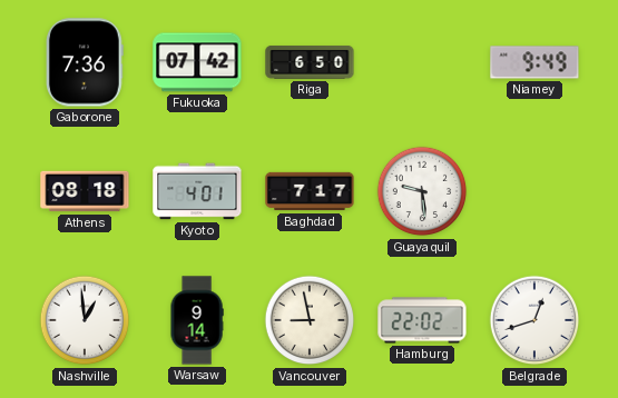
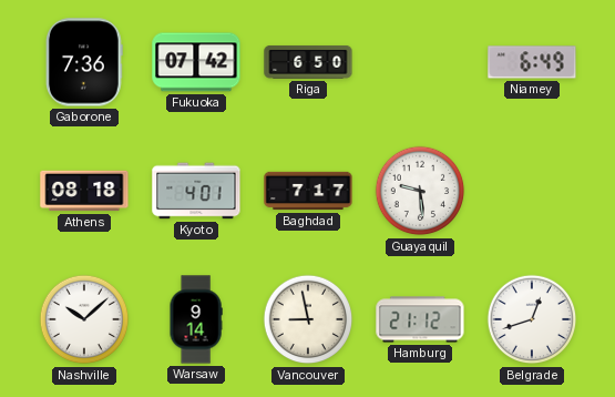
Niamey: 9:49 -> 6:49 (532, 62)
Nashville: 12:59 -> 10:08 (84, 319)
Hamburg: 22:02 -> 21:12 (420, 319)
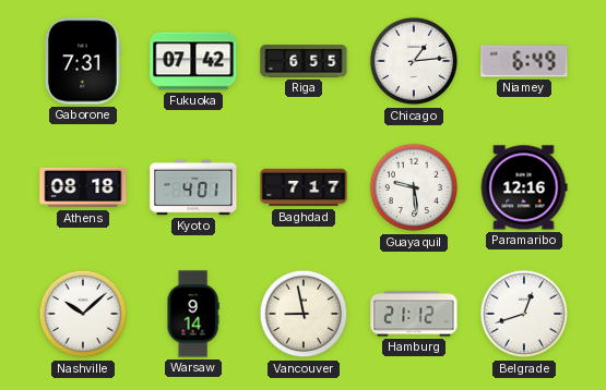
Gaborone: 7:36 -> 7:31 (83, 61)
Riga: 6:50 -> 6:55 (304, 61)
Chicago: none -> 1:14 (414, 61)
Paramaribo: none -> 12:16 (524, 187)
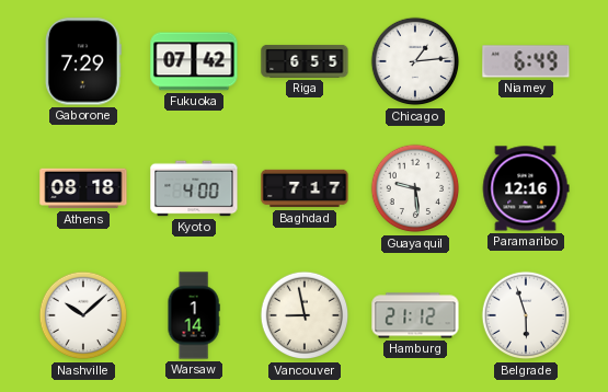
Gaborone: 7:31 -> 7:29 (83, 61)
Kyoto: 4:01 -> 4:00 (194, 188)
Warsaw: 9:14 -> 1:14 (194, 315)
Belgrade: 12:42 -> 5:57 (526, 315)
